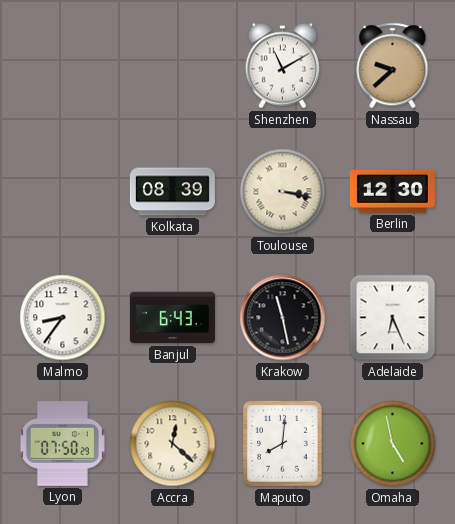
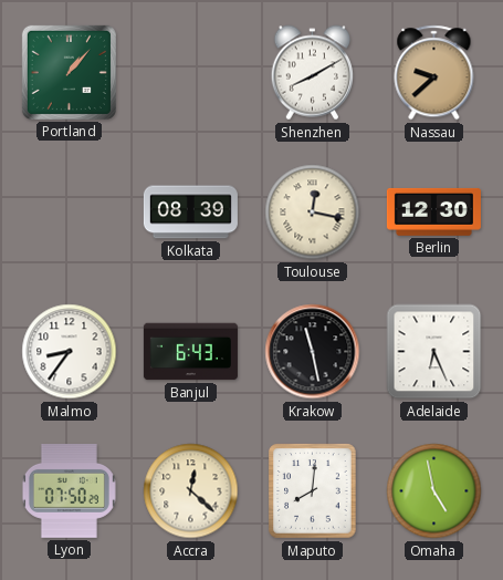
Portland: none -> 1:07 (69, 72)
Shenzhen: 11:10 -> 8:10 (312, 73)
Toulouse: 3:17 -> 12:17 (313, 213)
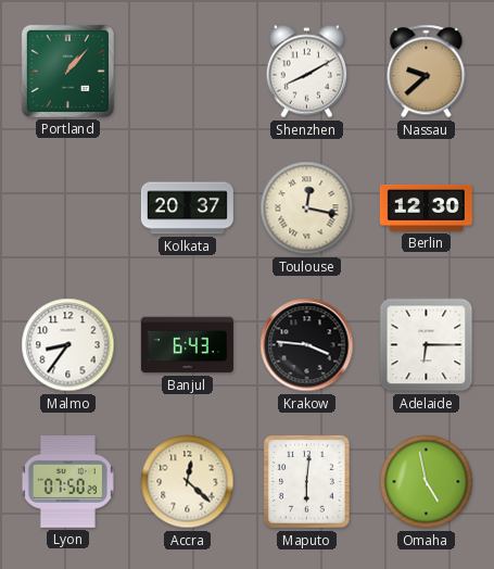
Kolkata: 08:39 -> 20:37 (187, 208)
Krakow: 11:28 -> 3:46 (307, 345)
Adelaide: 6:26 -> 6:15 (427, 345)
Maputo: 8:01 -> 6:01 (307, 482)
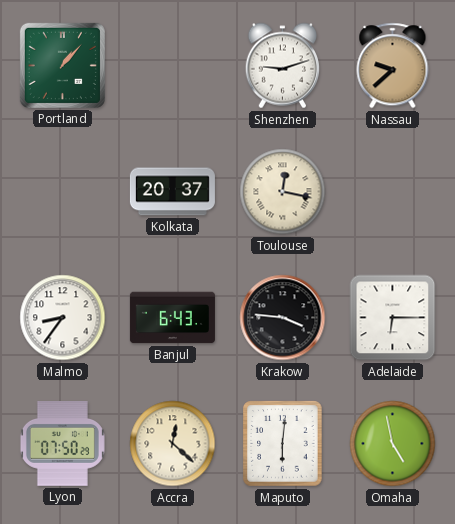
Shenzhen: 8:10 -> 9:12 (282, 66)
Berlin: 12:30 -> none (426, 207)
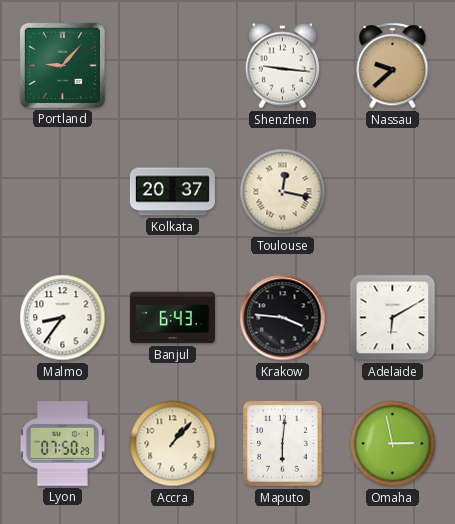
Portland: 1:07 -> 9:07 (62, 65)
Shenzhen: 9:12 -> 9:16 (282, 66)
Adelaide: 6:15 -> 6:10 (393, 318)
Accra: 12:22 -> 1:07 (173, 444)
Omaha: 4:58 -> 2:58 (393, 444)
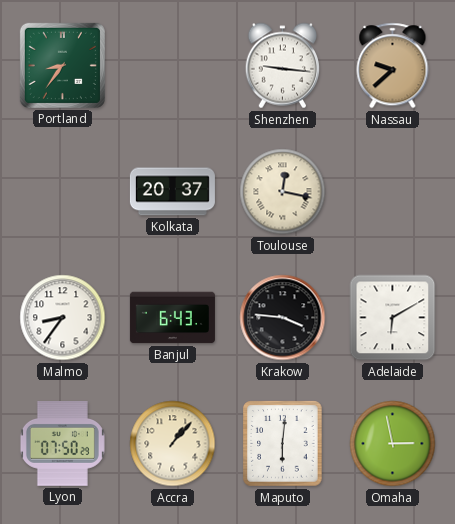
Portland: 9:07 -> 8:36 (62, 65)
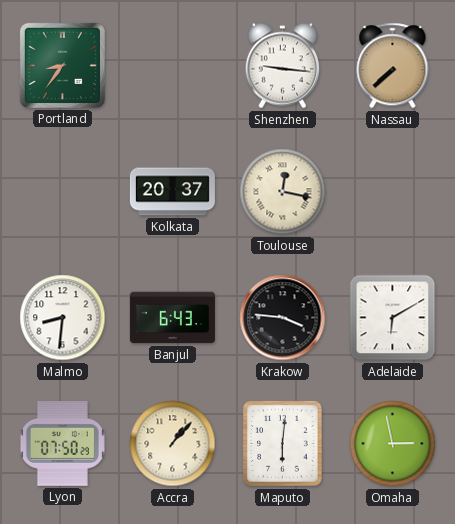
Nassau: 9:38 -> 7:38 (393, 66)
Malmo: 8:36 -> 8:31 (63, 318)
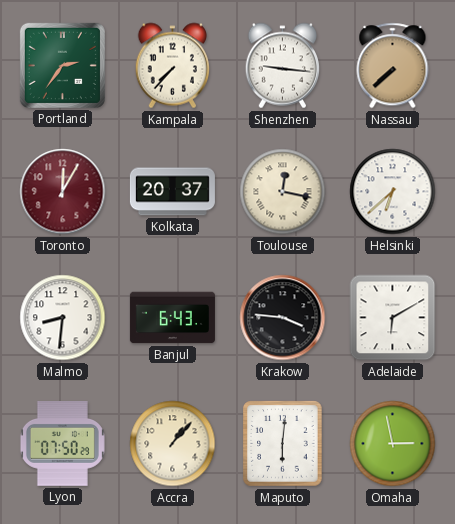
Portland: 8:36 -> 2:36 (62, 65)
Kampala: none -> 7:37 (172, 66)
Toronto: none -> 12:05 (63, 192)
Helsinki: none -> 6:38 (393, 192)
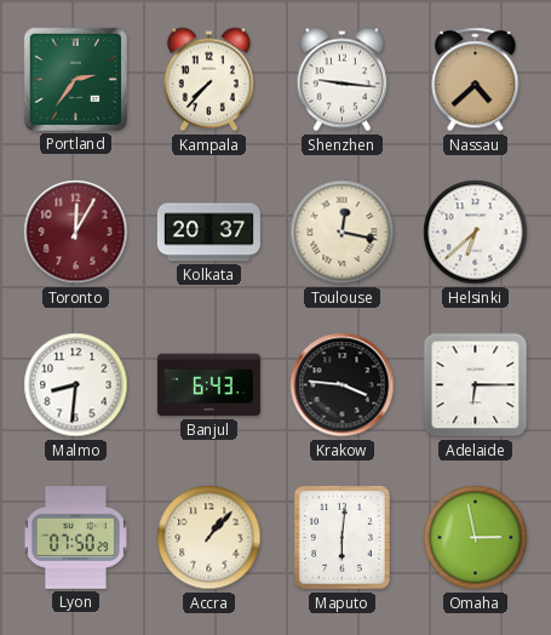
Nassau: 7:38 -> 4:38 (476, 80)
Adelaide: 6:10 -> 6:15 (476, 385)
